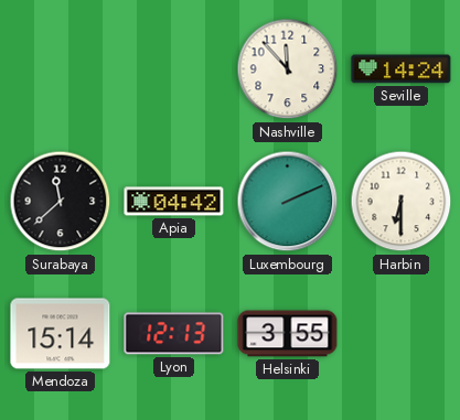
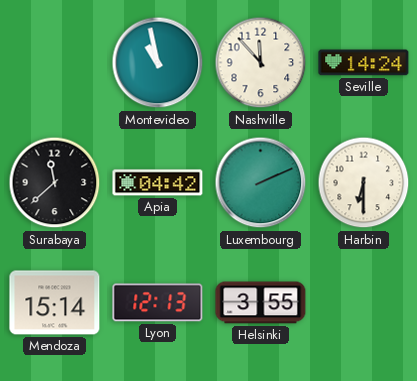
Montevideo: none -> 10:58 (158, 63)
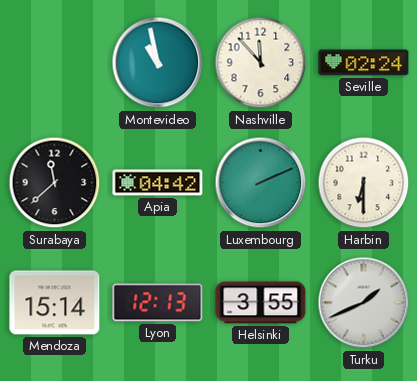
Seville: 14:24 -> 02:24 (364, 63)
Turku: none -> 1:41 (364, 303)
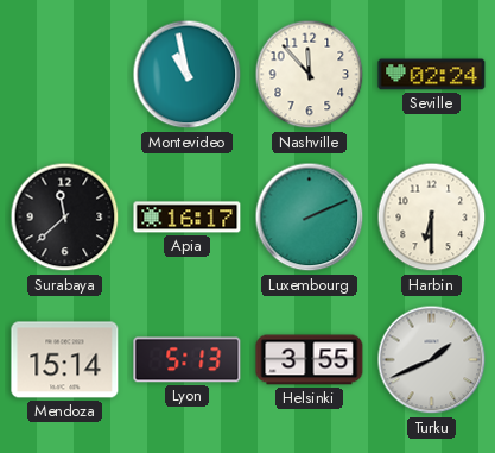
Apia: 04:42 -> 16:17 (188, 218)
Lyon: 12:13 -> 5:13 (188, 360)
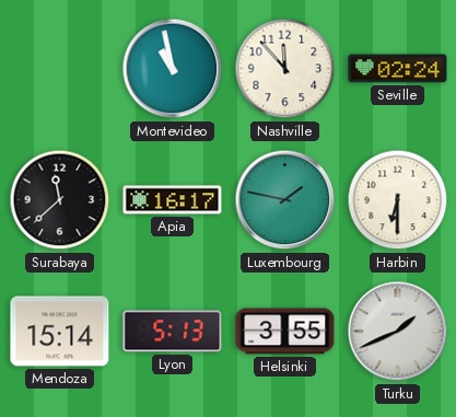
Luxembourg: 2:11 -> 1:47 (285, 200)
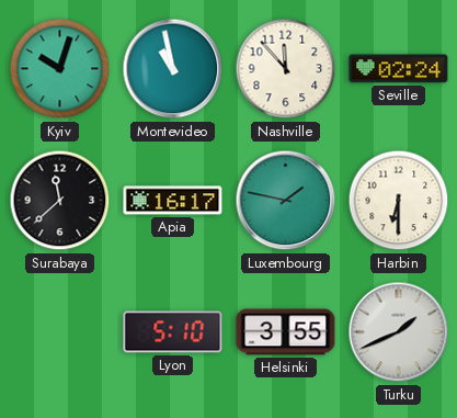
Kyiv: none -> 10:03 (60, 69)
Mendoza: 15:14 -> none (60, 332)
Lyon: 5:13 -> 5:10 (173, 332)
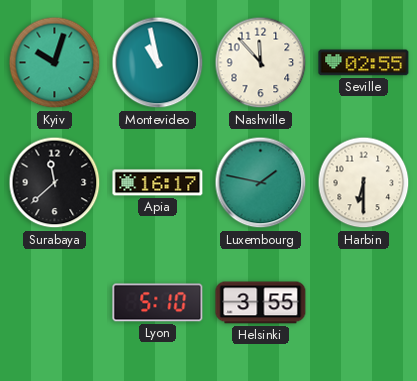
Seville: 02:24 -> 02:55 (364, 63)
Turku: 1:41 -> none (399, 332)
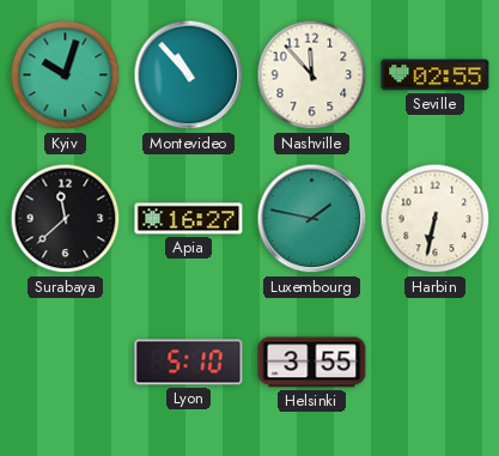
Montevideo: 10:58 -> 10:53 (189, 75)
Apia: 16:17 -> 16:27 (189, 219)
Harbin: 6:30 -> 6:32 (436, 219)
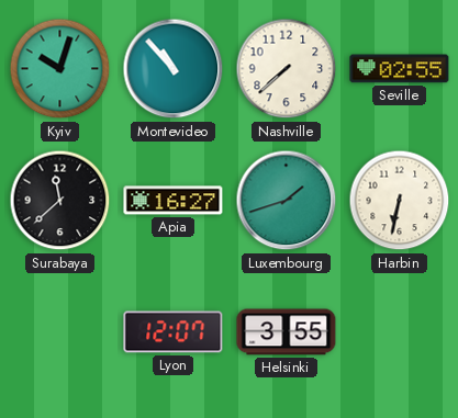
Nashville: 11:53 -> 7:38 (287, 69)
Luxembourg: 1:47 -> 1:42 (287, 201)
Lyon: 5:10 -> 12:07 (174, 332)
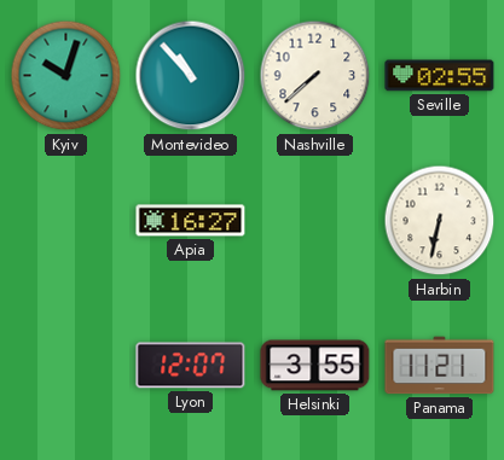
Surabaya: 11:38 -> none (60, 201)
Luxembourg: 1:42 -> none (287, 201)
Panama: none -> 11:21 (440, 366)
